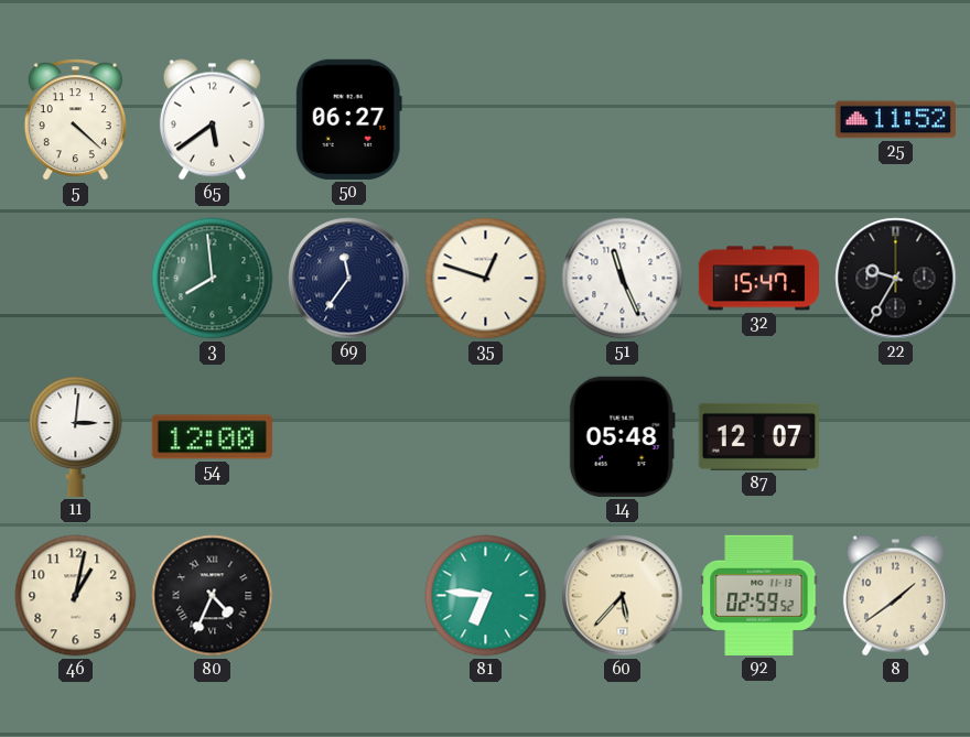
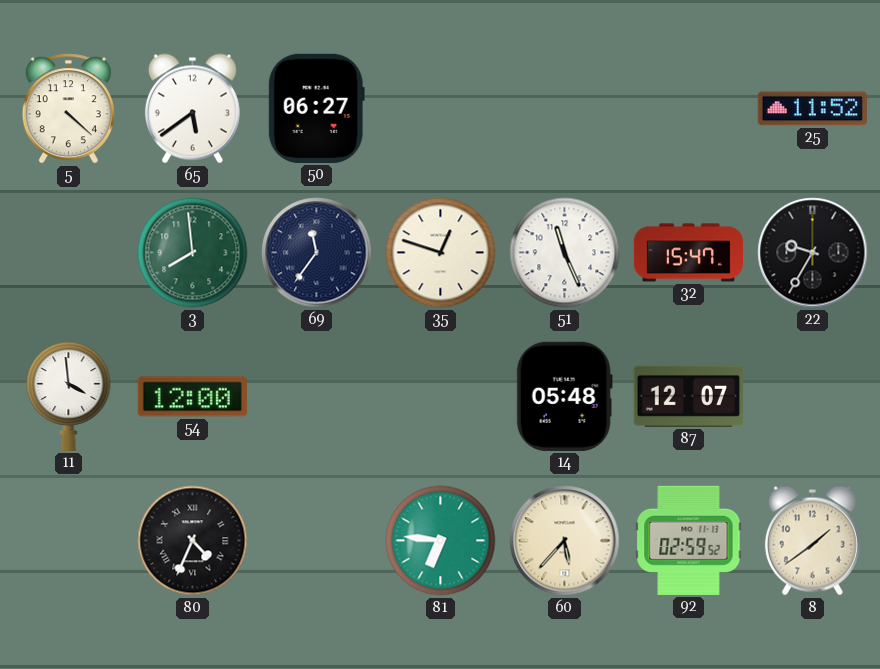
11: 3:01 -> 3:59 (69, 397)
46: 1:02 -> none (76, 596)
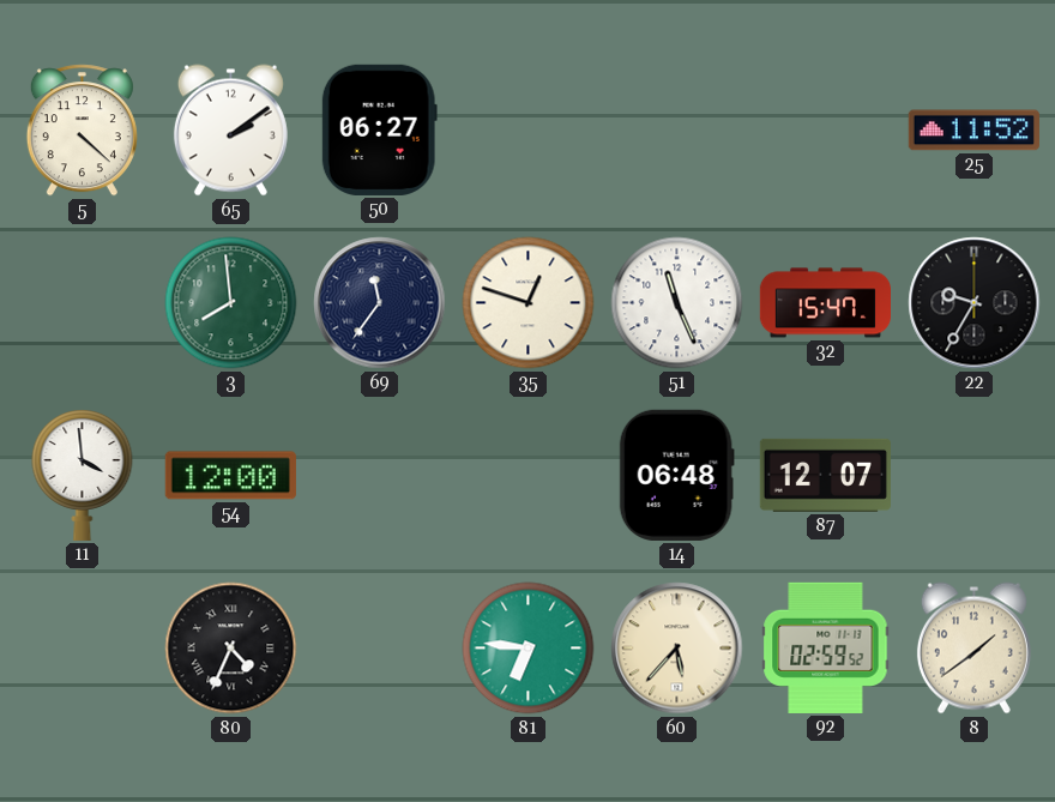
65: 5:39 -> 2:09 (230, 131)
14: 05:48 -> 06:48 (676, 475)
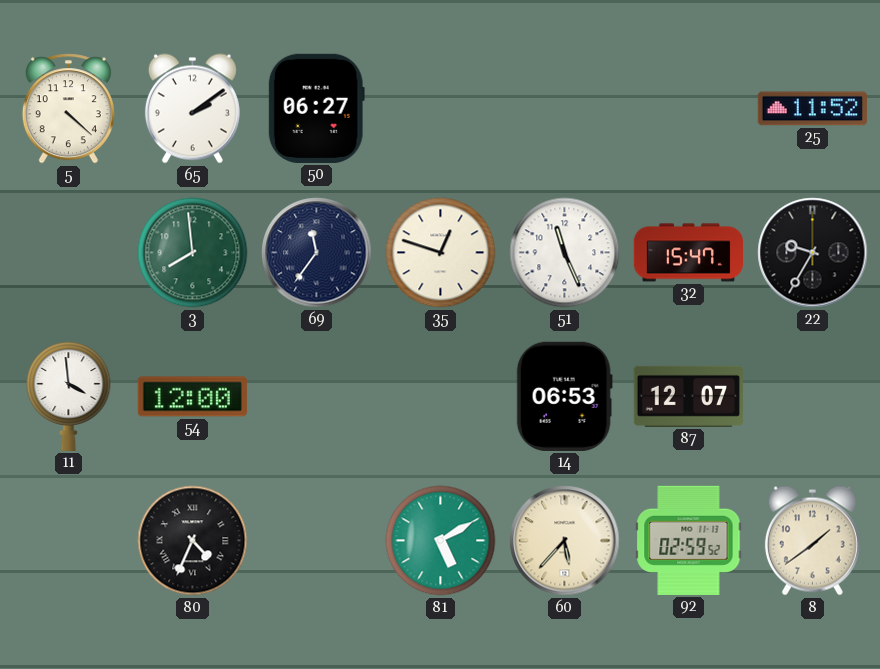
14: 06:48 -> 06:53 (564, 396)
81: 6:46 -> 5:10 (441, 541)
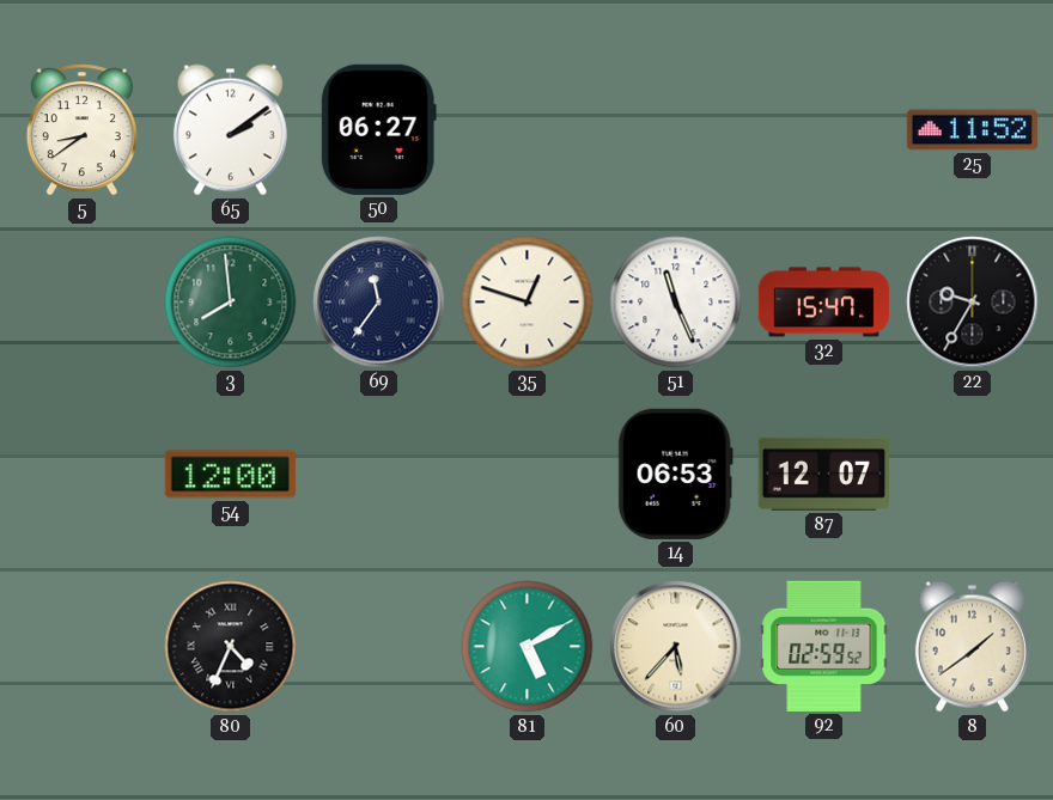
5: 4:22 -> 8:39 (81, 130)
11: 3:59 -> none (69, 397)
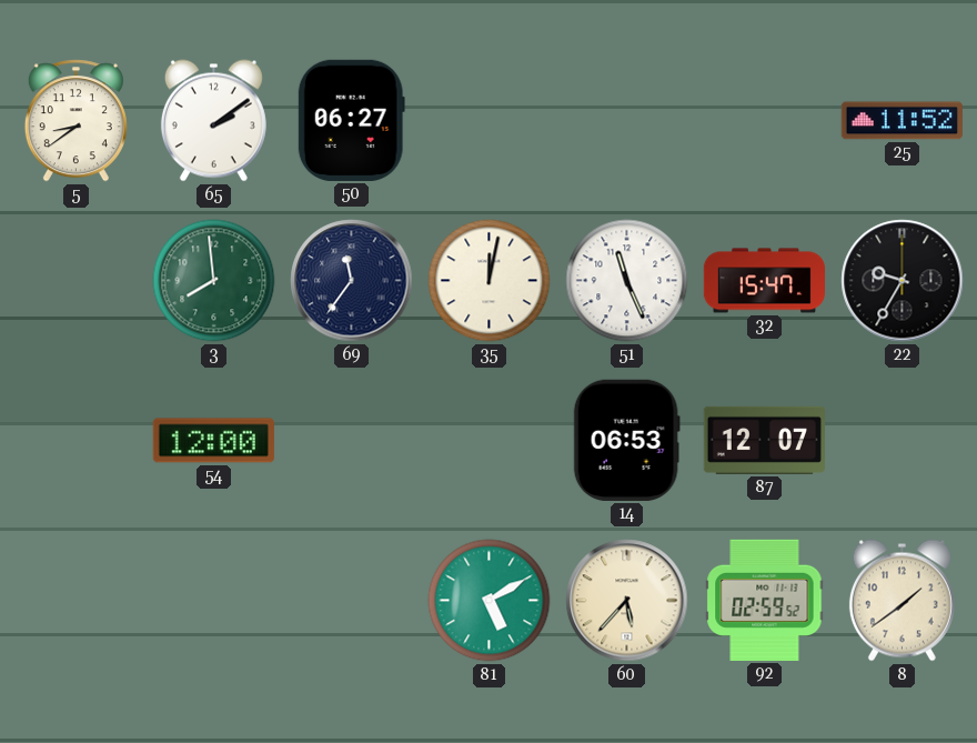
35: 12:48 -> 12:02 (490, 281)
80: 4:34 -> none (231, 647)
